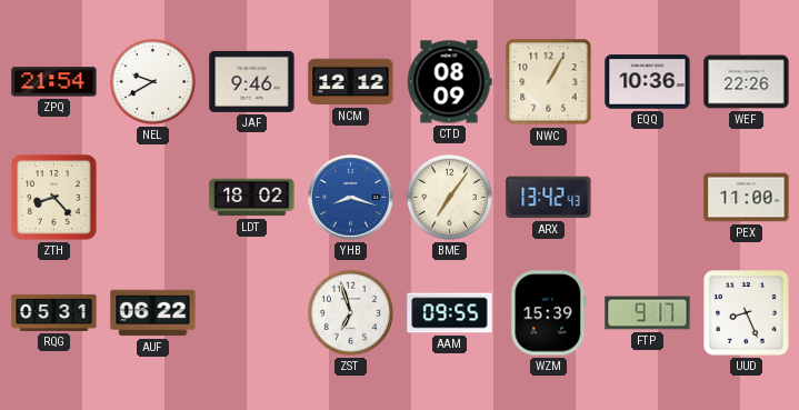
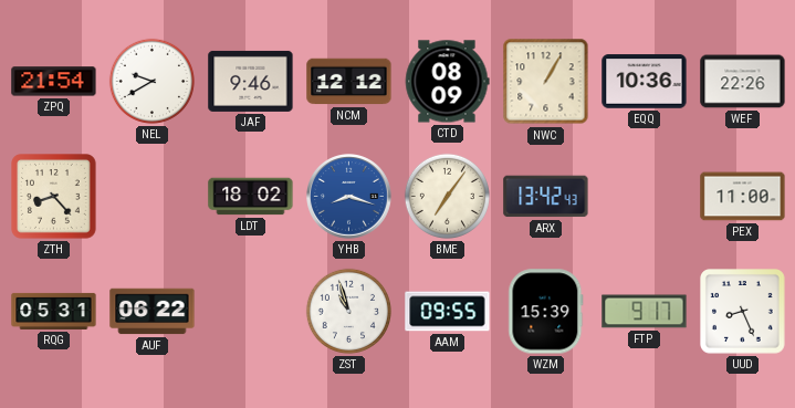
ZST: 6:57 -> 10:57 (348, 311)
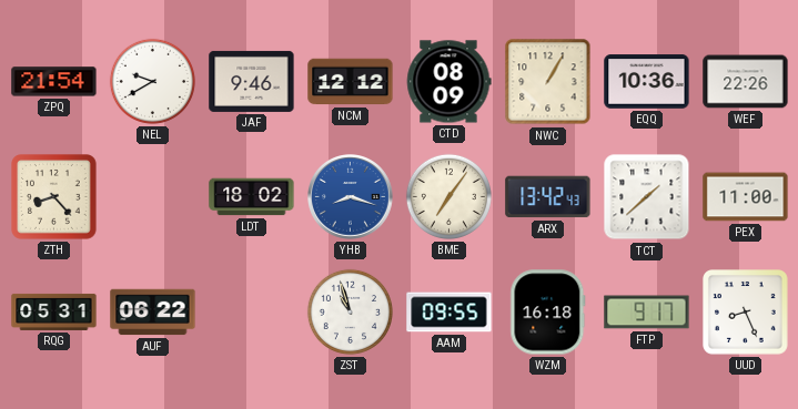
TCT: none -> 1:38 (647, 197)
WZM: 15:39 -> 16:18 (548, 313)
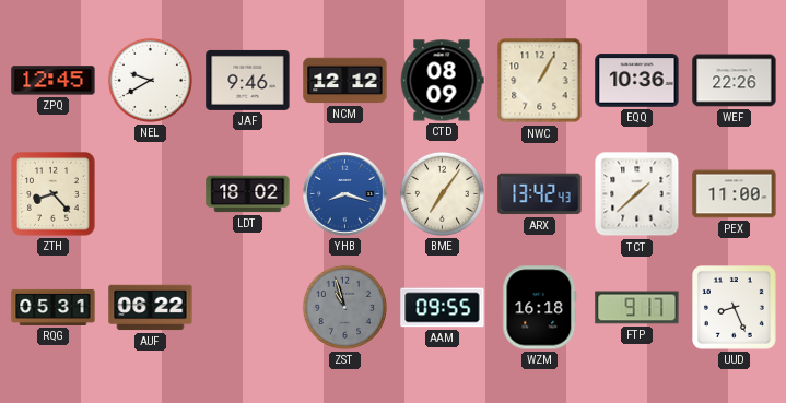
ZPQ: 21:54 -> 12:45 (54, 81)
ZST dial: white -> grey (344, 307)
